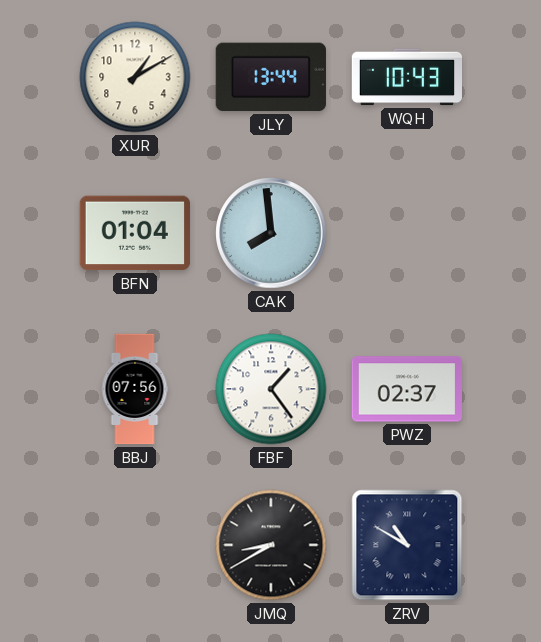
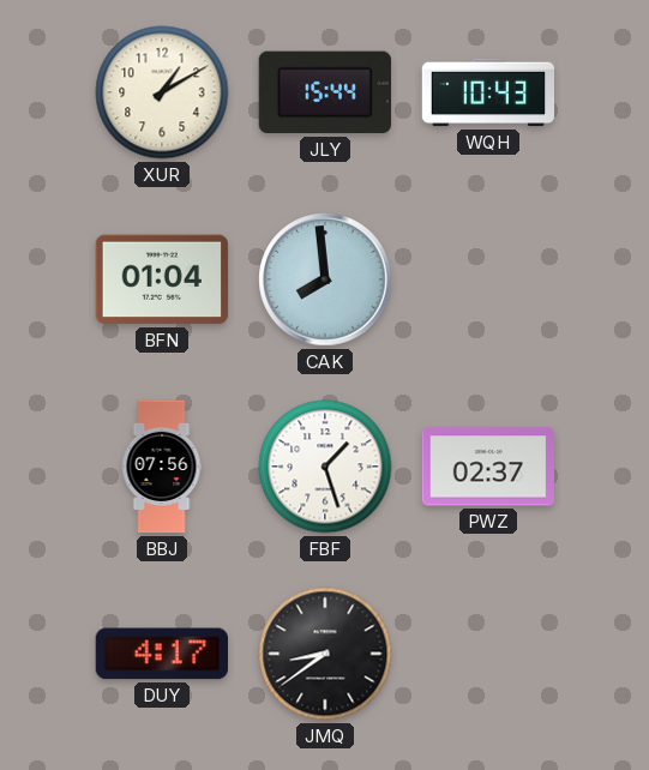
JLY: 13:44 -> 15:44 (325, 92)
FBF: 1:24 -> 1:27 (325, 467)
DUY: none -> 4:17 (162, 654)
JMQ: 8:40 -> 8:39 (325, 654)
ZRV: 10:50 -> none (407, 545)
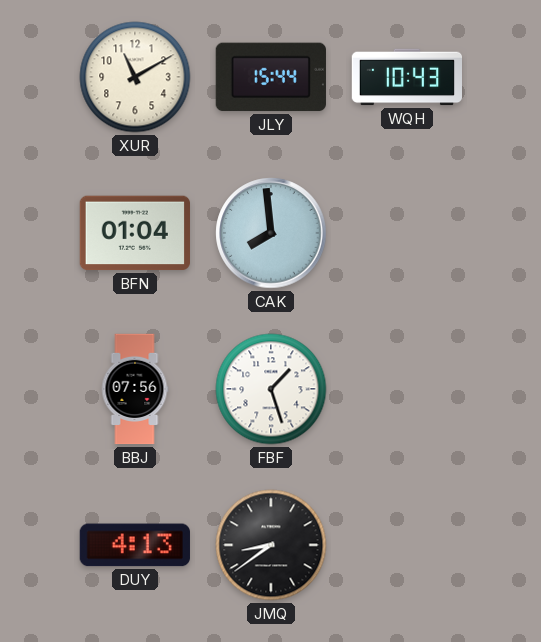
XUR: 1:10 -> 11:10 (135, 77)
PWZ: 02:37 -> none (487, 467)
DUY: 4:17 -> 4:13 (135, 545)
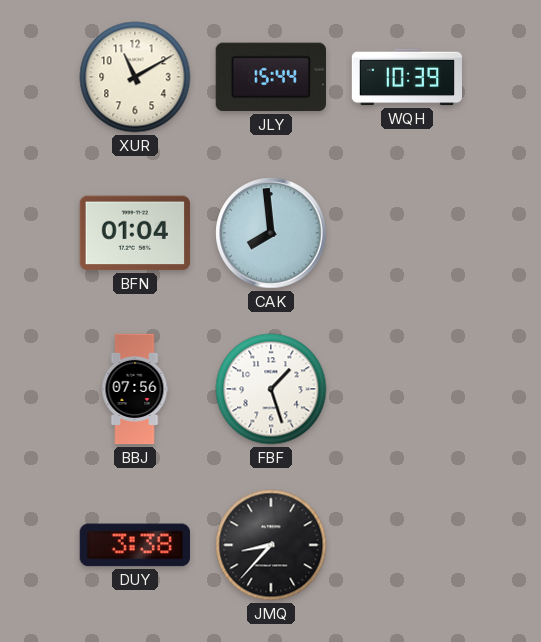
WQH: 10:43 -> 10:39 (406, 77)
DUY: 4:13 -> 3:38 (135, 545)
JMQ: 8:39 -> 8:37 (271, 545)
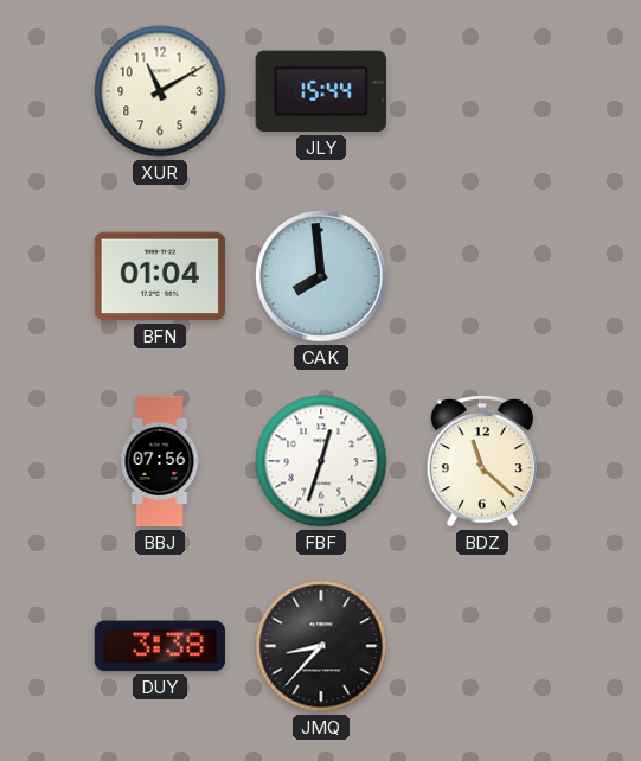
WQH: 10:39 -> none (406, 77)
FBF: 1:27 -> 12:33 (321, 461)
BDZ: none -> 11:22 (481, 461)
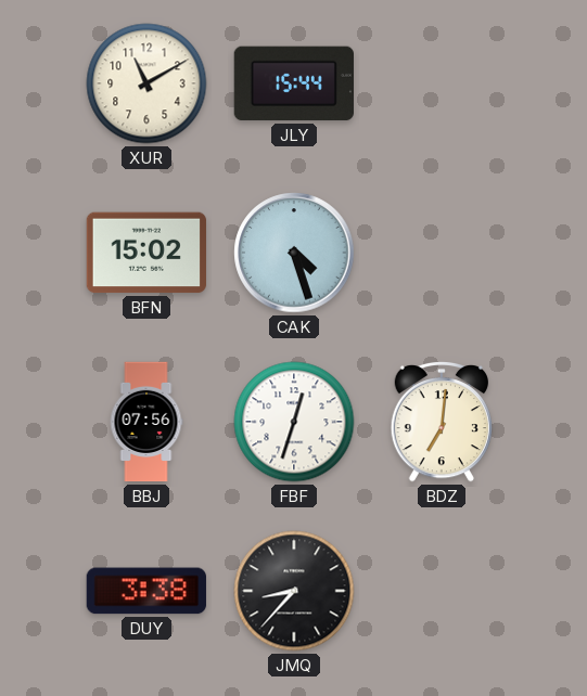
BFN: 01:04 -> 15:02 (146, 253)
CAK: 7:59 -> 4:27 (294, 253)
BDZ: 11:22 -> 7:01 (441, 422)
